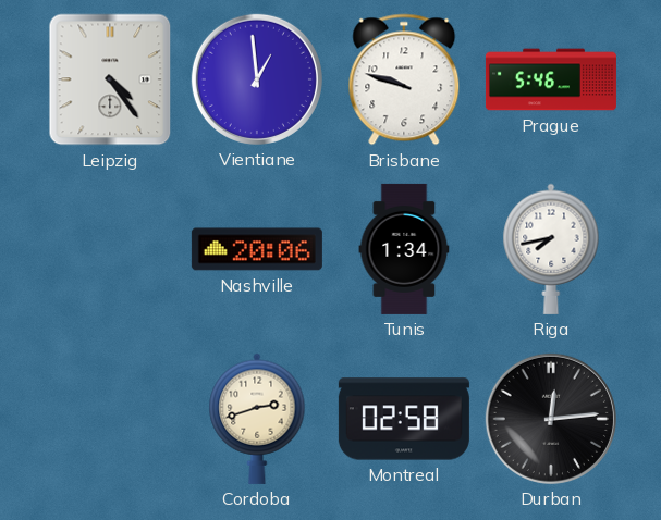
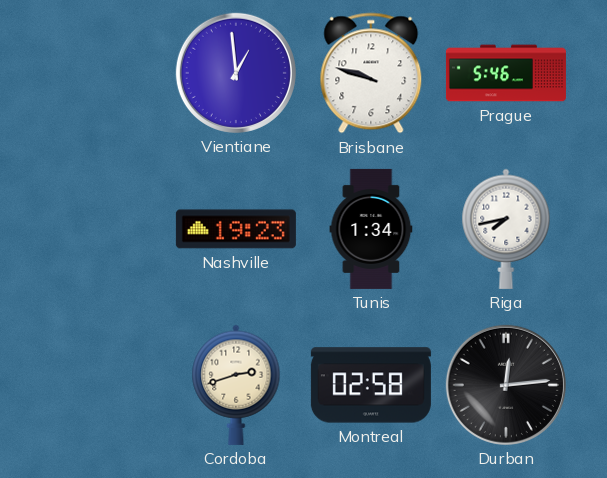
Leipzig: 4:24 -> none (110, 79)
Nashville: 20:06 -> 19:23 (236, 229)
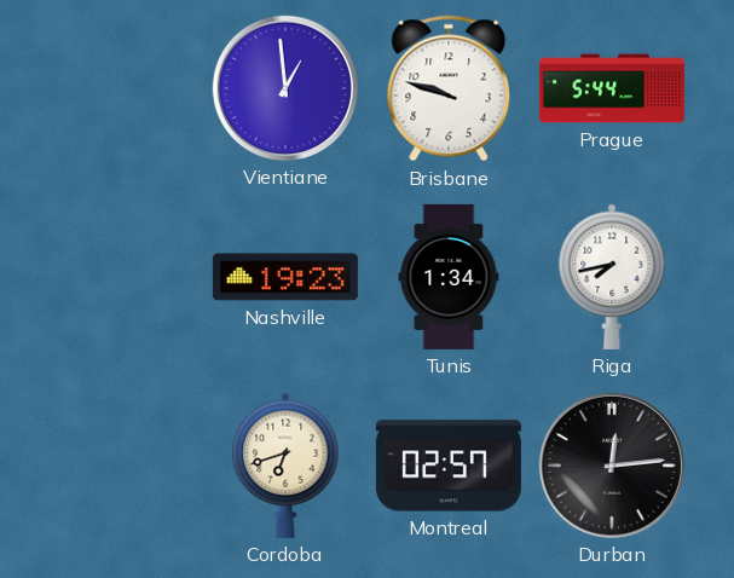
Prague: 5:46 -> 5:44 (612, 88)
Cordoba: 2:42 -> 6:42 (285, 466)
Montreal: 02:58 -> 02:57 (449, 466)
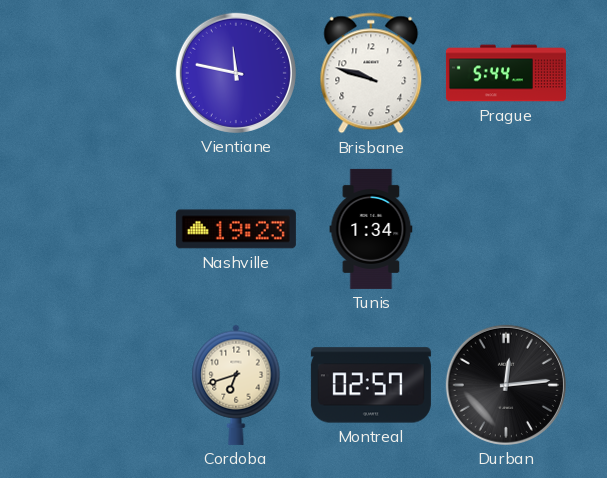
Vientiane: 12:59 -> 11:47 (236, 73)
Riga: 7:43 -> none (612, 277)
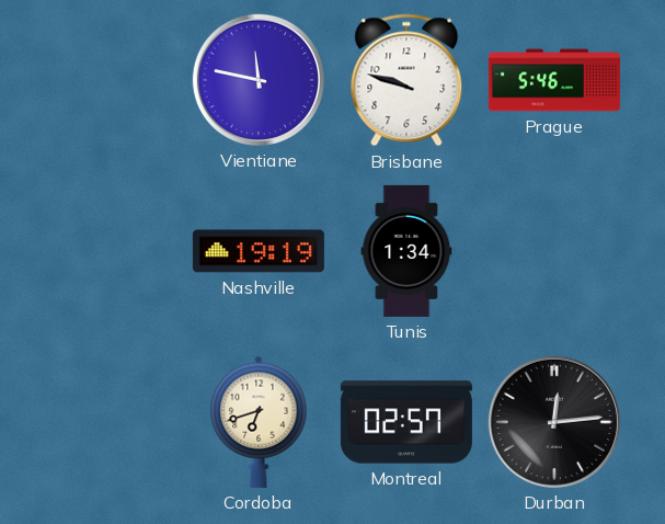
Prague: 5:44 -> 5:46 (554, 80)
Nashville: 19:23 -> 19:19 (259, 251)
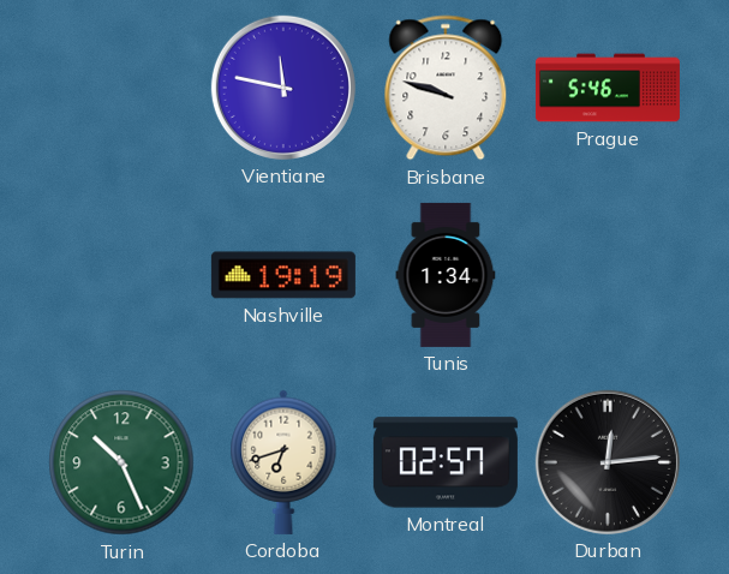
Turin: none -> 10:26 (121, 462)
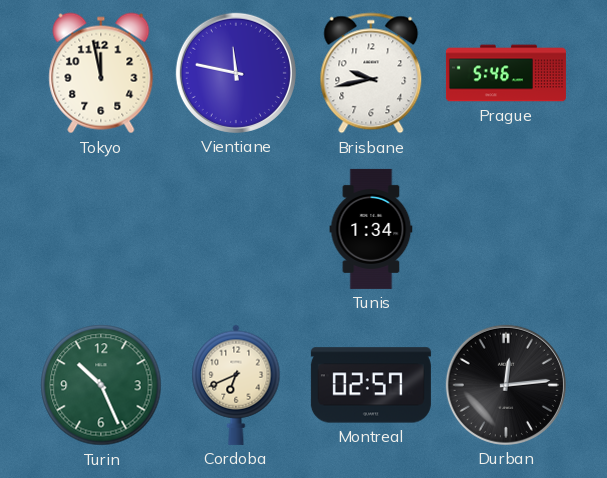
Tokyo: none -> 11:58 (101, 73)
Brisbane: 9:48 -> 9:43 (371, 73)
Nashville: 19:19 -> none (283, 275)
Cordoba: 6:42 -> 6:41 (236, 385)
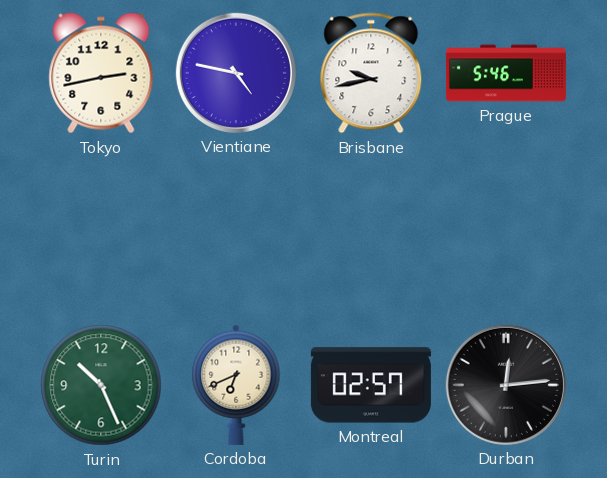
Tokyo: 11:58 -> 2:43 (101, 73)
Vientiane: 11:47 -> 4:47 (236, 73)
Tunis: 1:34 -> none (371, 229)
